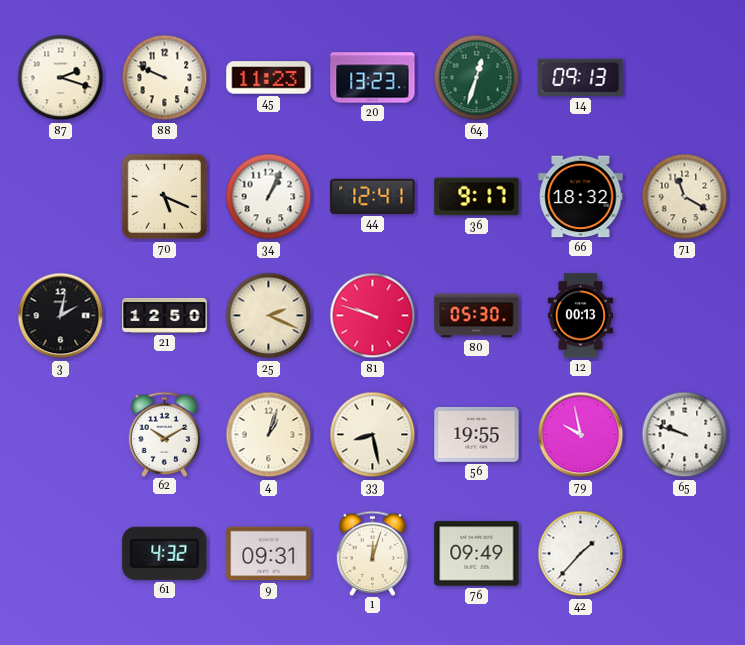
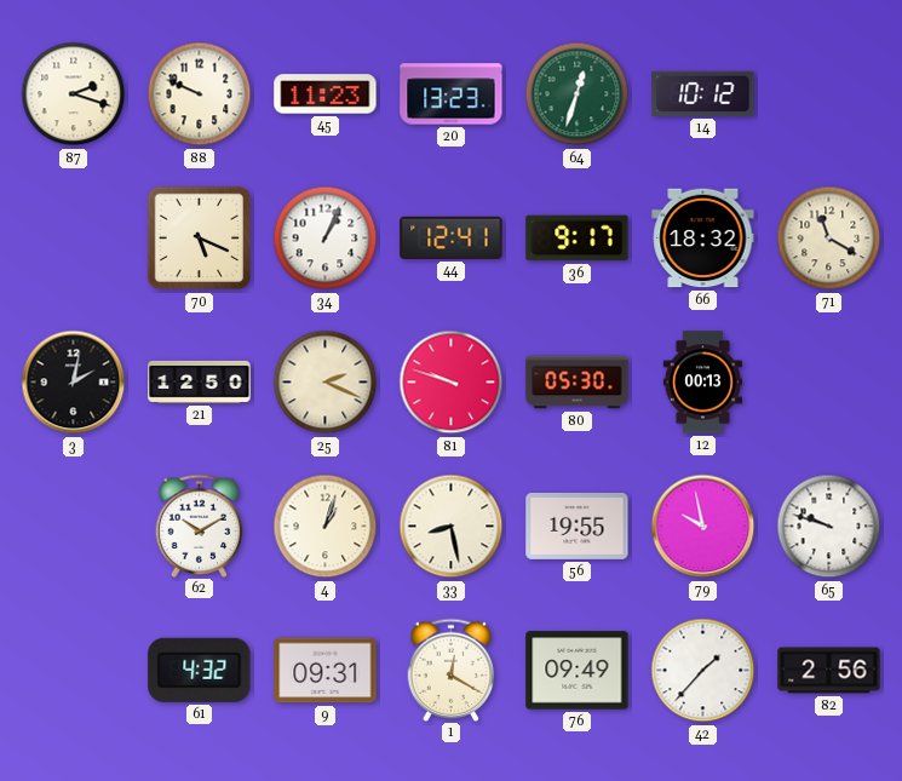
14: 09:13 -> 10:12 (703, 93)
1: 12:03 -> 12:20 (452, 670)
82: none -> 2:56 (829, 671)
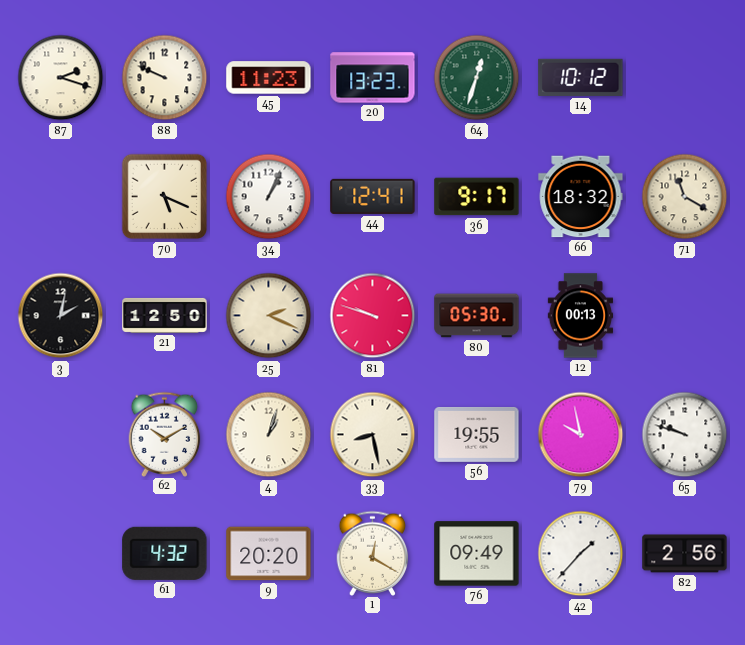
9: 09:31 -> 20:20 (269, 554)
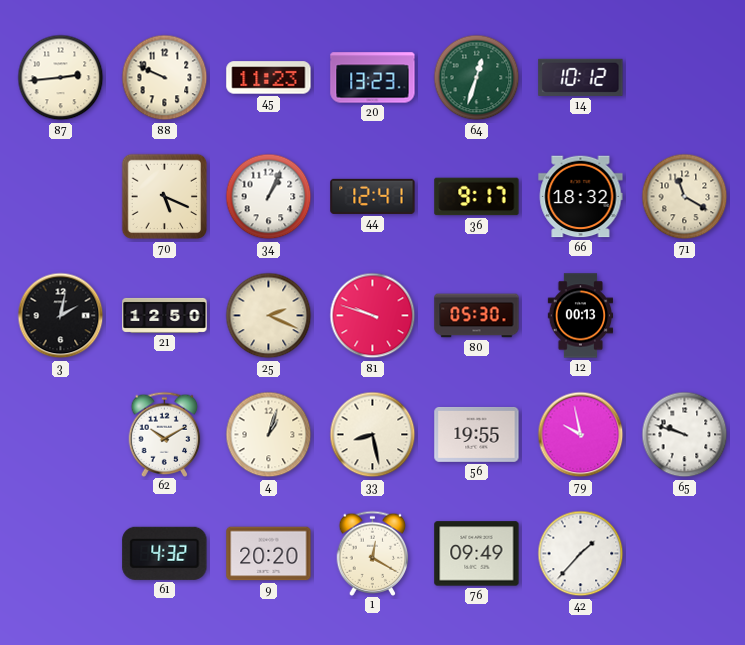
87: 2:18 -> 2:44 (61, 78)
82: 2:56 -> none (685, 554)
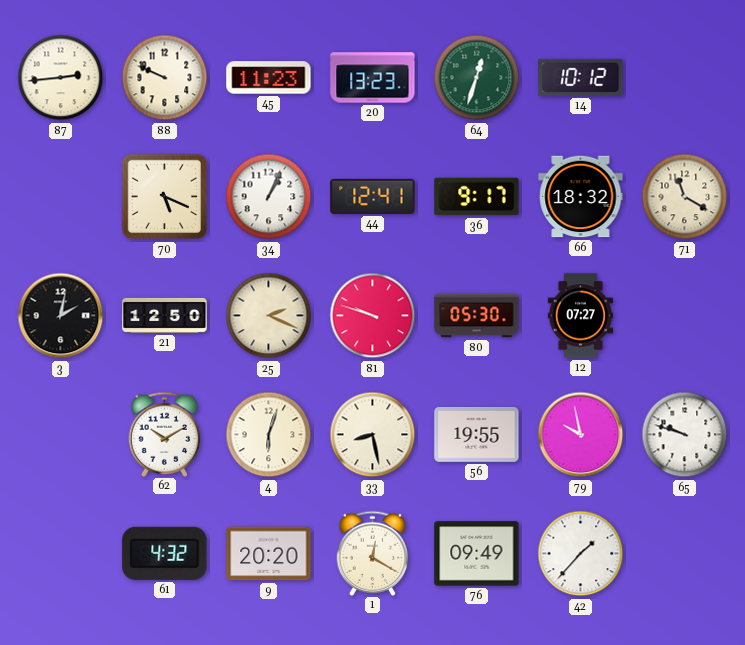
12: 00:13 -> 07:27 (581, 316)
4: 1:03 -> 6:03 (269, 435)
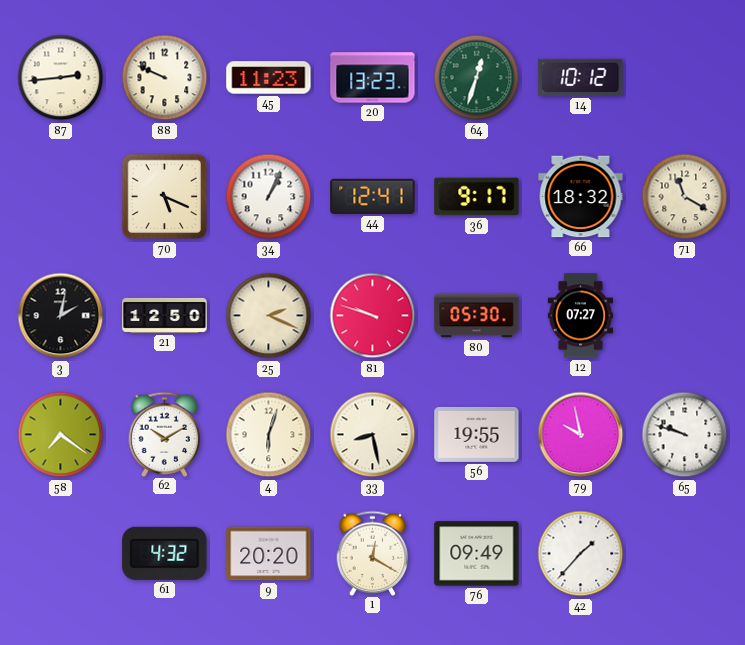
58: none -> 7:21 (61, 435)
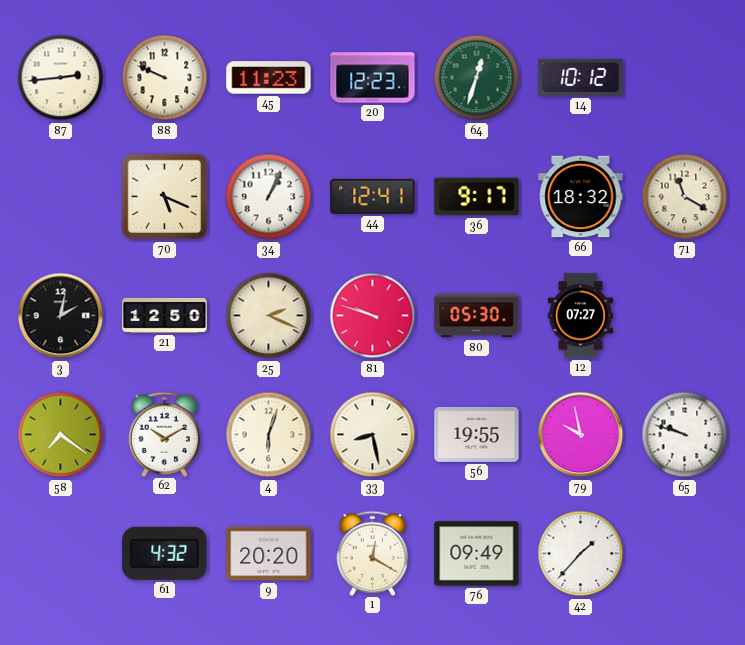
20: 13:23 -> 12:23 (373, 78)
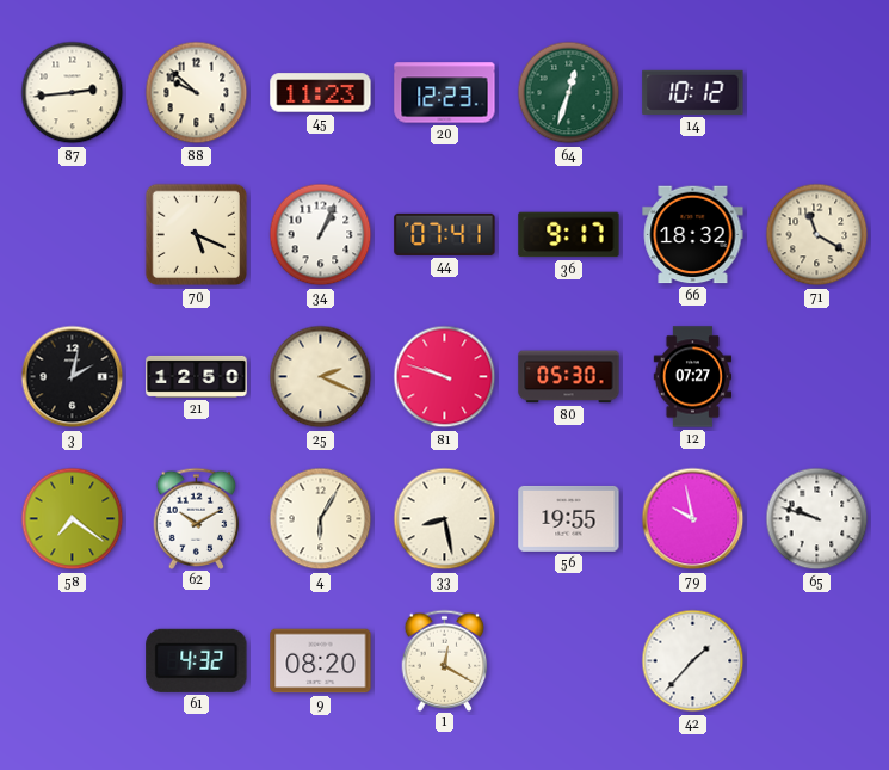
88: 9:49 -> 9:52 (197, 93)
44: 12:41 -> 07:41 (445, 234)
4: 6:03 -> 6:05 (321, 519)
9: 20:20 -> 08:20 (321, 661)
76: 09:49 -> none (477, 554)
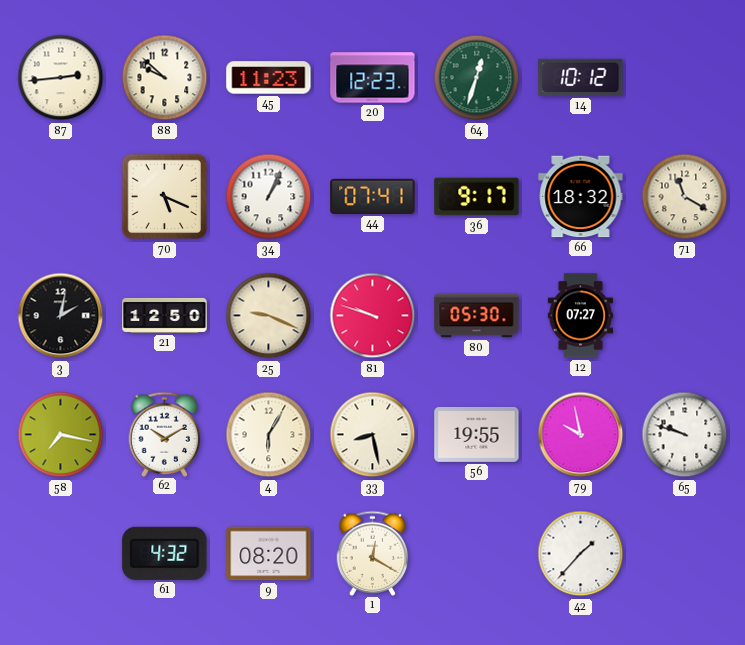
25: 2:19 -> 9:19 (269, 316)
58: 7:21 -> 7:17 (61, 435)
